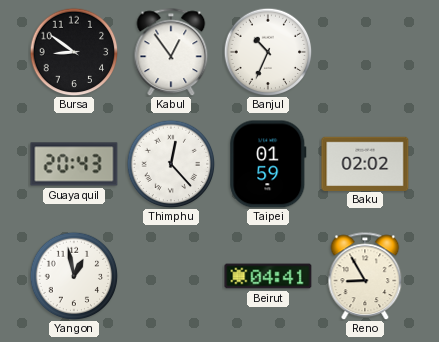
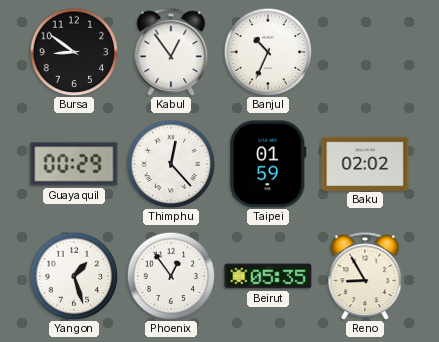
Guayaquil: 20:43 -> 00:29 (74, 164)
Yangon: 12:58 -> 1:27 (74, 276)
Phoenix: none -> 12:54 (171, 276)
Beirut: 04:41 -> 05:35 (268, 276)
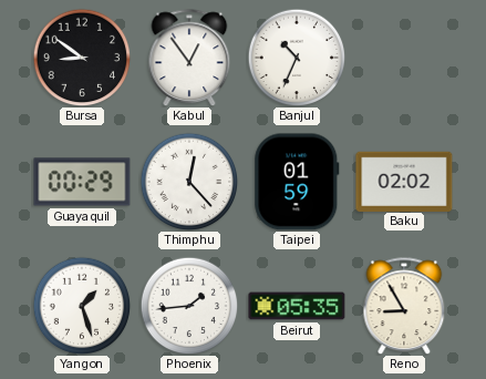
Phoenix: 12:54 -> 1:44 (189, 306)
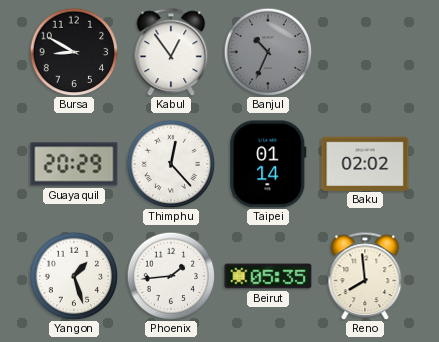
Bursa: 8:51 -> 8:50 (74, 52)
Banjul dial: white -> grey (268, 52)
Guayaquil: 00:29 -> 20:29 (74, 164)
Taipei: 01:59 -> 01:14 (268, 164)
Reno: 8:55 -> 7:59 (365, 276)
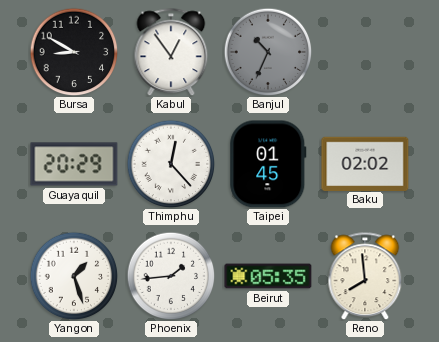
Taipei: 01:14 -> 01:45 (268, 164)
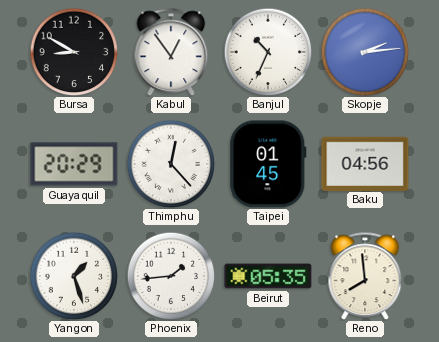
Banjul dial: grey -> white (268, 52)
Skopje: none -> 2:14 (365, 52)
Baku: 02:02 -> 04:56 (365, 163)
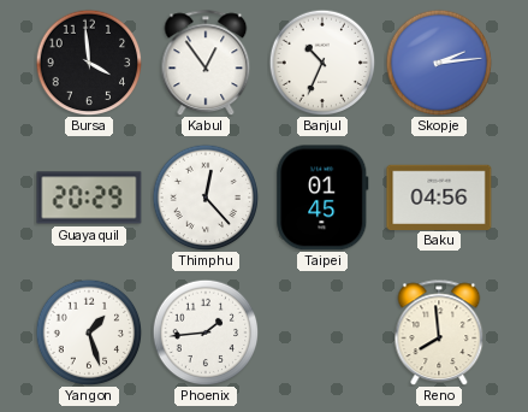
Bursa: 8:50 -> 3:59 (89, 63)
Beirut: 05:35 -> none (268, 276)
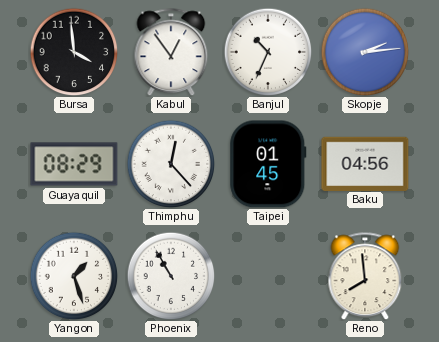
Guayaquil: 20:29 -> 08:29 (74, 164)
Phoenix: 1:44 -> 10:55 (171, 276)
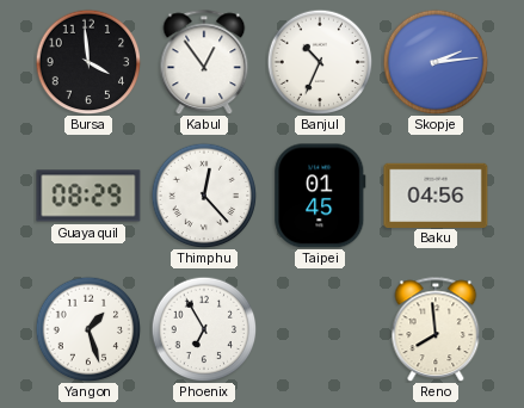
Phoenix: 10:55 -> 6:55 (204, 329)
